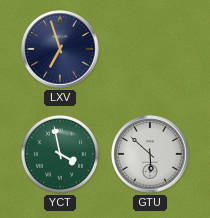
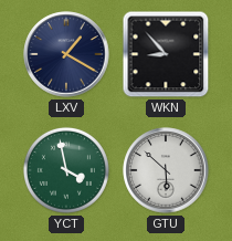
LXV: 6:57 -> 1:20 (66, 54)
WKN: none -> 8:53 (166, 54)
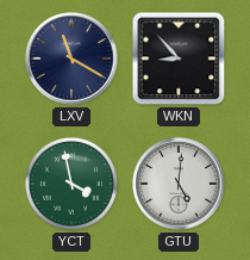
LXV: 1:20 -> 11:20 (71, 58)
GTU: 5:52 -> 5:01 (179, 184)
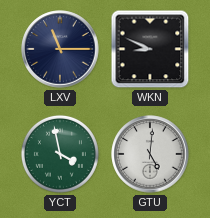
LXV: 11:20 -> 11:15 (60, 49)
WKN: 8:53 -> 8:49 (150, 49)
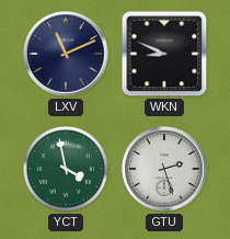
LXV: 11:15 -> 11:11 (66, 54)
GTU: 5:01 -> 2:27 (164, 169)
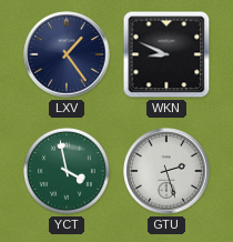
LXV: 11:11 -> 1:24 (67, 54)
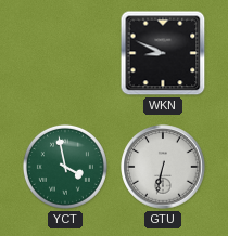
LXV: 1:24 -> none (67, 54)
GTU: 2:27 -> 6:32 (163, 167)
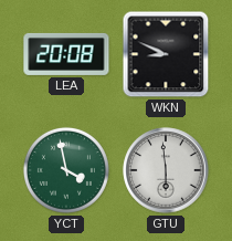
LEA: none -> 20:08 (66, 54)
GTU: 6:32 -> 5:59 (166, 170)
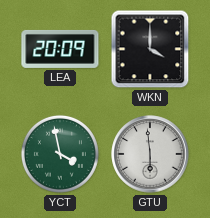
LEA: 20:08 -> 20:09 (60, 49)
WKN: 8:49 -> 4:00 (150, 49)
